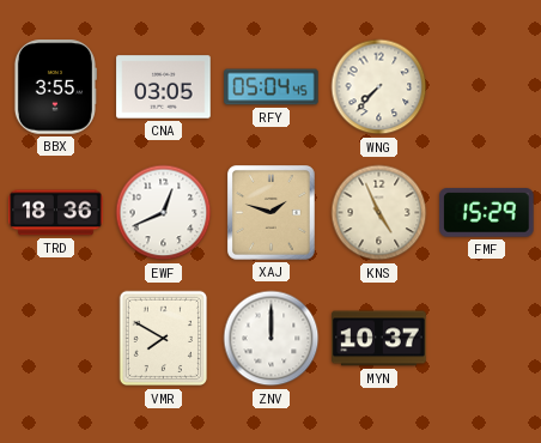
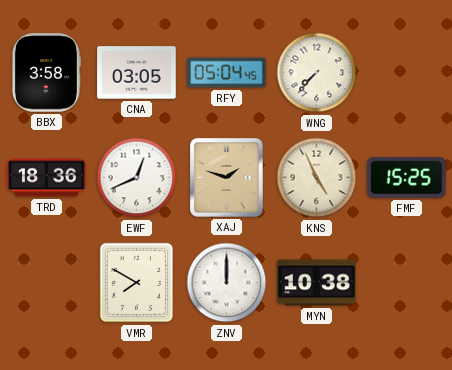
BBX: 3:55 -> 3:58 (46, 73)
FMF: 15:29 -> 15:25 (407, 178)
MYN: 10:37 -> 10:38 (317, 283)
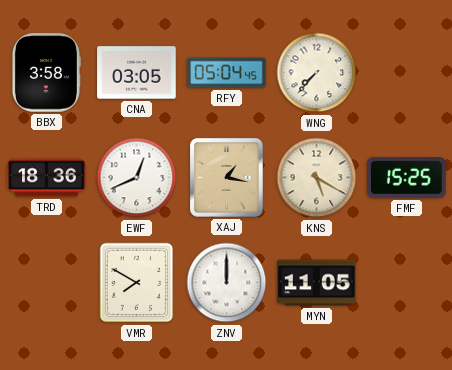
XAJ: 1:48 -> 1:17 (227, 178)
KNS: 4:56 -> 5:20 (317, 178)
MYN: 10:38 -> 11:05 (317, 283)
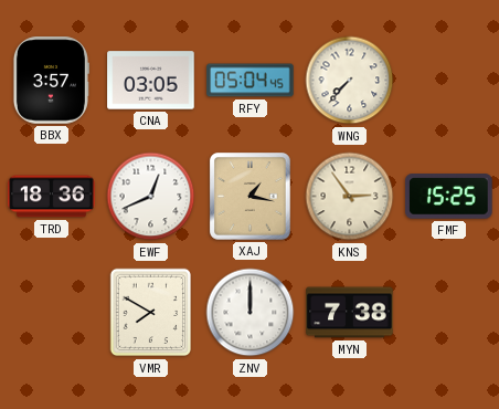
BBX: 3:58 -> 3:57 (51, 81)
KNS: 5:20 -> 2:54 (350, 197)
MYN: 11:05 -> 7:38 (350, 313)
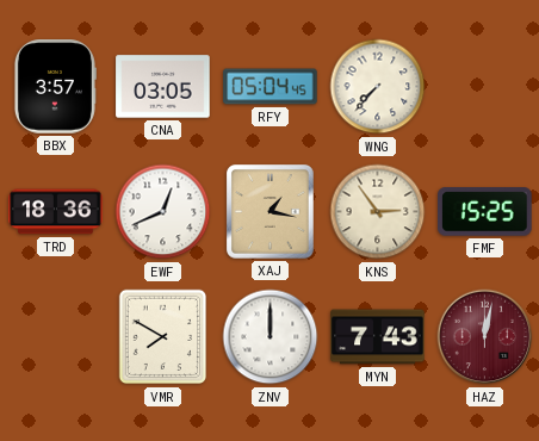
MYN: 7:38 -> 7:43 (378, 337)
HAZ: none -> 12:02 (485, 337)
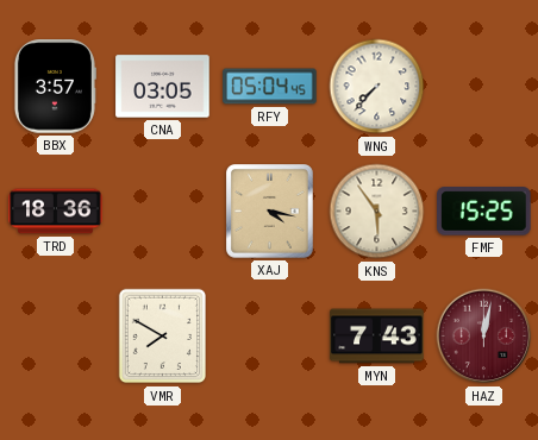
EWF: 12:41 -> none (163, 212)
XAJ: 1:17 -> 4:17 (270, 212)
KNS: 2:54 -> 5:54 (377, 212)
ZNV: 12:00 -> none (271, 337)
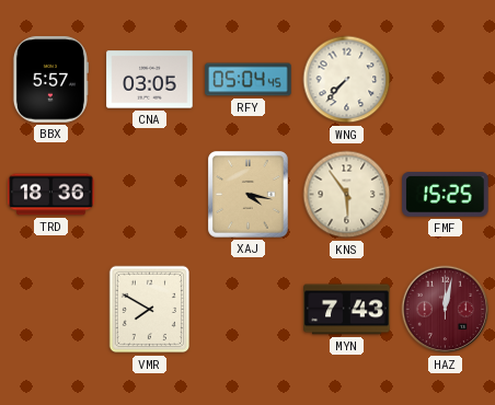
BBX: 3:57 -> 5:57 (50, 80)
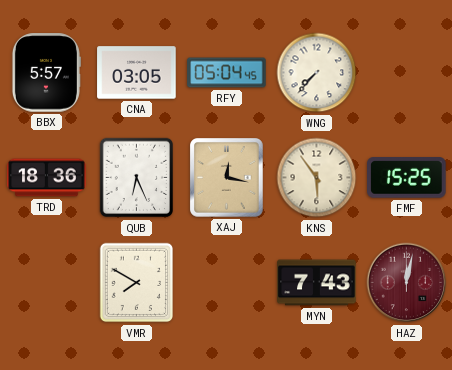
QUB: none -> 6:26 (137, 178)
XAJ: 4:17 -> 12:17 (227, 178)
